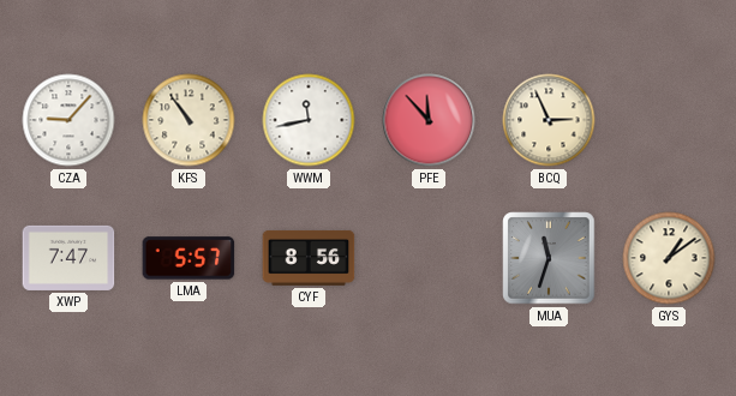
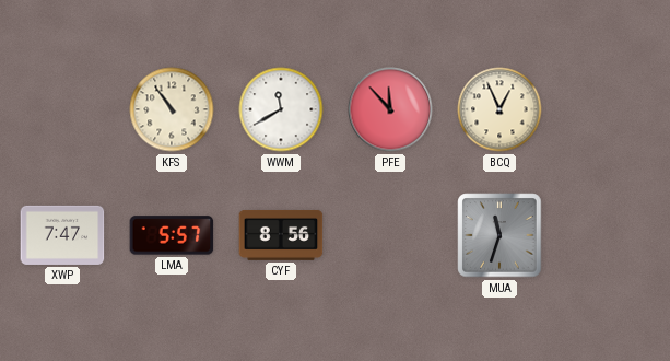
CZA: 9:07 -> none (68, 120)
WWM: 11:43 -> 11:40 (281, 109)
BCQ: 2:56 -> 12:56 (499, 109)
GYS: 1:09 -> none (669, 258)
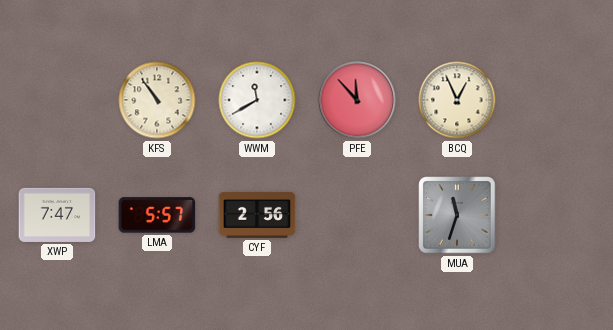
CYF: 8:56 -> 2:56 (257, 215)
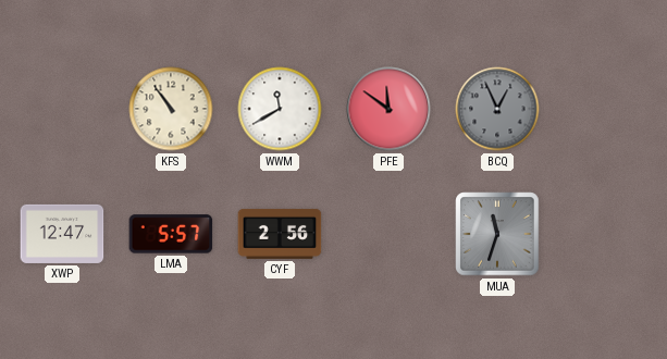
PFE: 11:53 -> 11:51 (388, 109)
BCQ dial: cream -> grey (497, 109)
XWP: 7:47 -> 12:47 (62, 234)
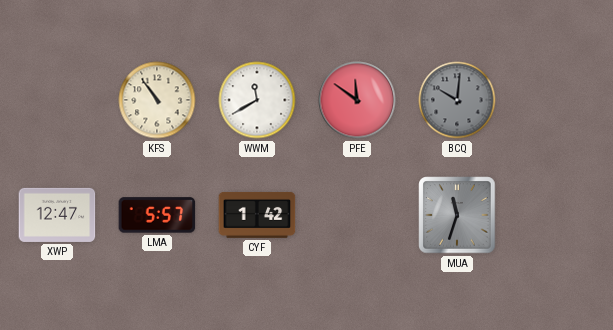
BCQ: 12:56 -> 10:01 (457, 100)
CYF: 2:56 -> 1:42 (257, 215)
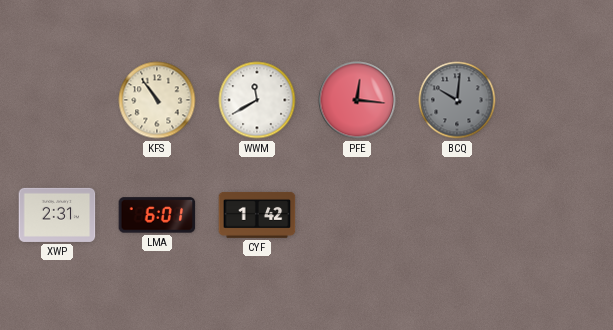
PFE: 11:51 -> 12:16 (357, 100)
XWP: 12:47 -> 2:31 (57, 215)
LMA: 5:57 -> 6:01 (157, 215)
MUA: 11:33 -> none (457, 215)
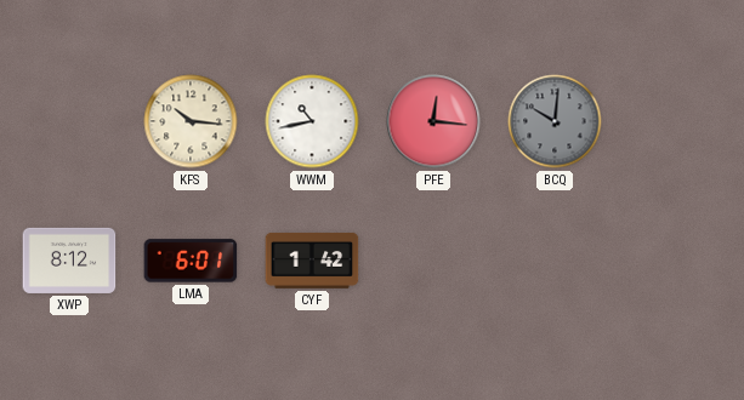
KFS: 10:54 -> 10:16 (191, 121)
WWM: 11:40 -> 10:43 (312, 121)
XWP: 2:31 -> 8:12 (69, 261)
